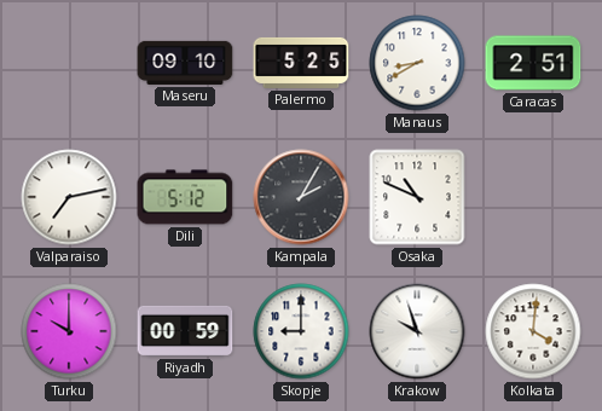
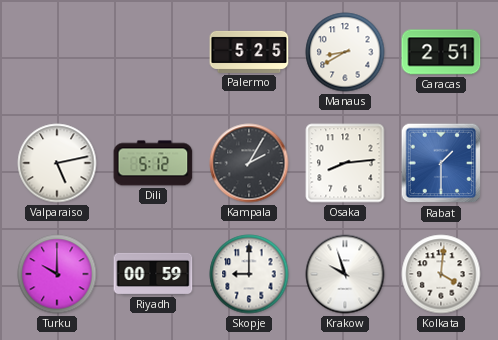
Maseru: 09:10 -> none (185, 63)
Valparaiso: 7:13 -> 5:13 (57, 163)
Osaka: 10:49 -> 8:14 (345, 163)
Rabat: none -> 1:30 (441, 163)
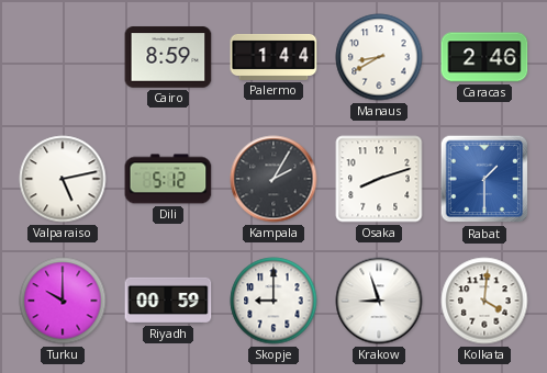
Cairo: none -> 8:59 (168, 57)
Palermo: 5:25 -> 1:44 (273, 57)
Caracas: 2:51 -> 2:46 (484, 57)
Osaka: 8:14 -> 8:12 (379, 179)
Krakow: 9:57 -> 8:57 (379, 301)
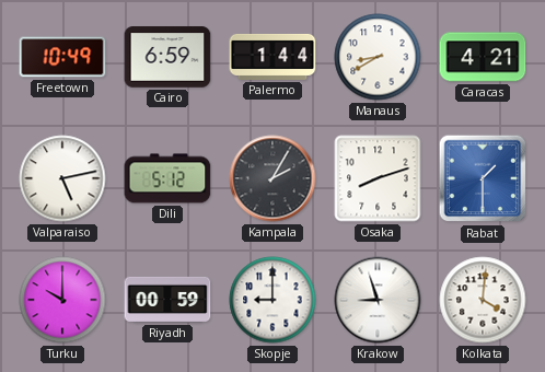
Freetown: none -> 10:49 (62, 57)
Cairo: 8:59 -> 6:59 (167, 57)
Caracas: 2:46 -> 4:21 (483, 57)
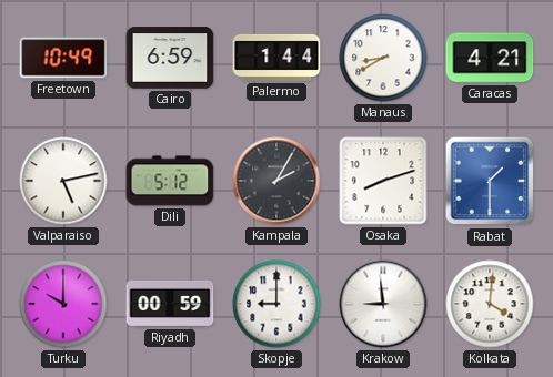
Krakow: 8:57 -> 8:59 (383, 304)
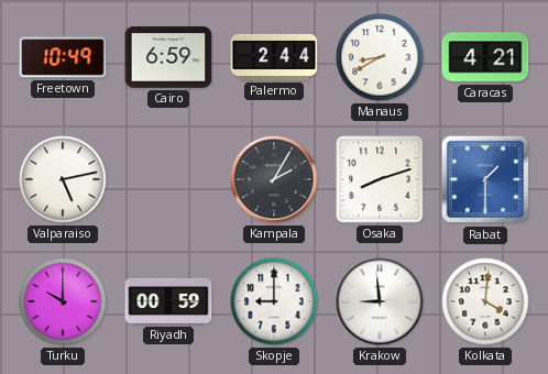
Palermo: 1:44 -> 2:44 (274, 57)
Dili: 5:12 -> none (170, 181)
